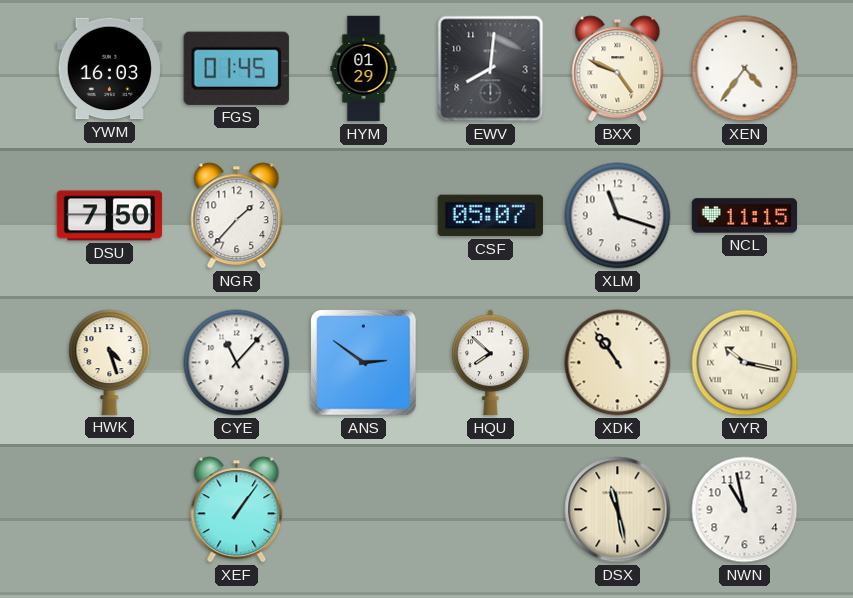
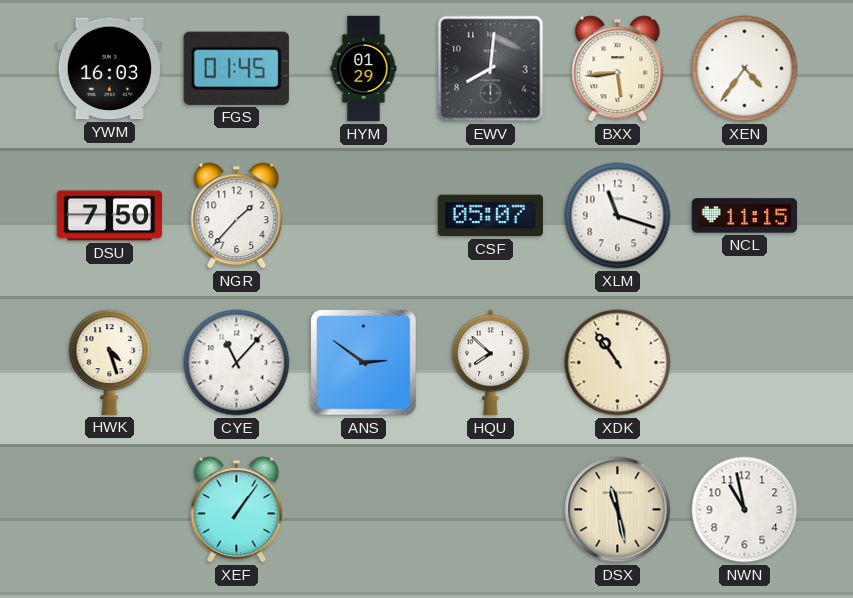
BXX: 4:49 -> 5:44 (618, 69)
VYR: 10:17 -> none (745, 363)
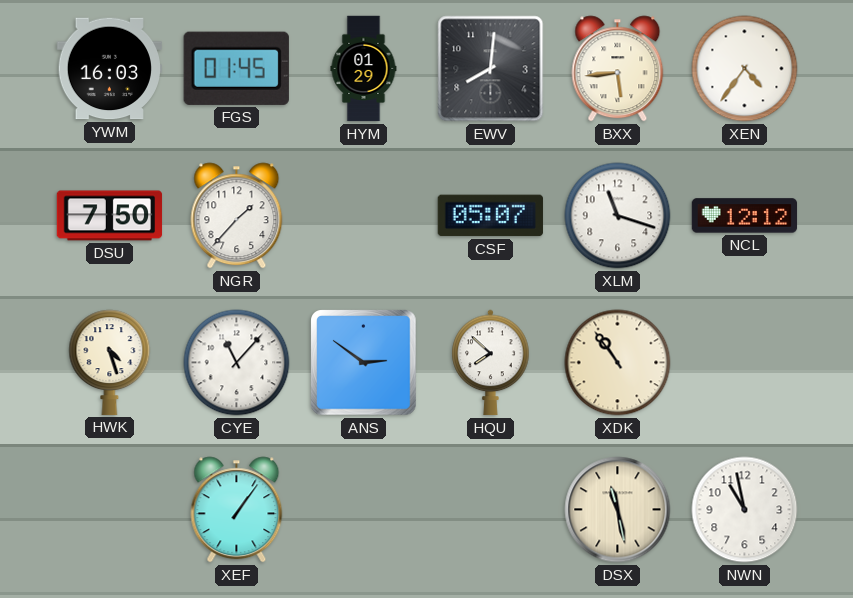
NCL: 11:15 -> 12:12 (745, 216)
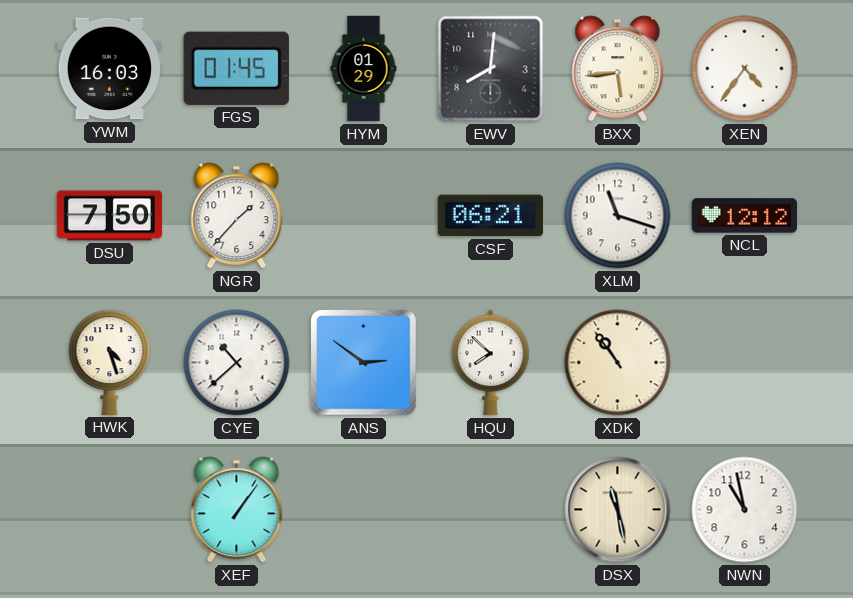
CSF: 05:07 -> 06:21 (490, 216)
CYE: 11:07 -> 10:38 (237, 363)
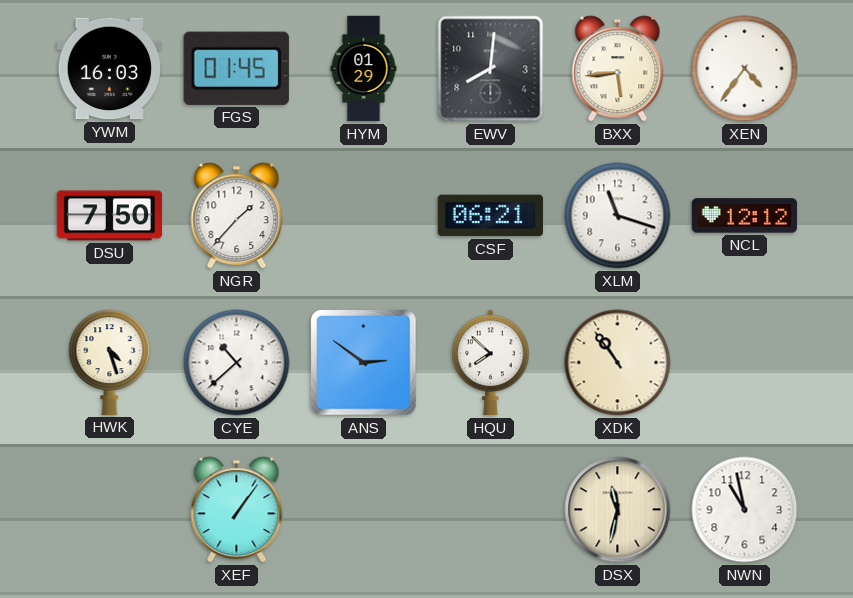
DSX: 11:28 -> 11:32 (618, 510)
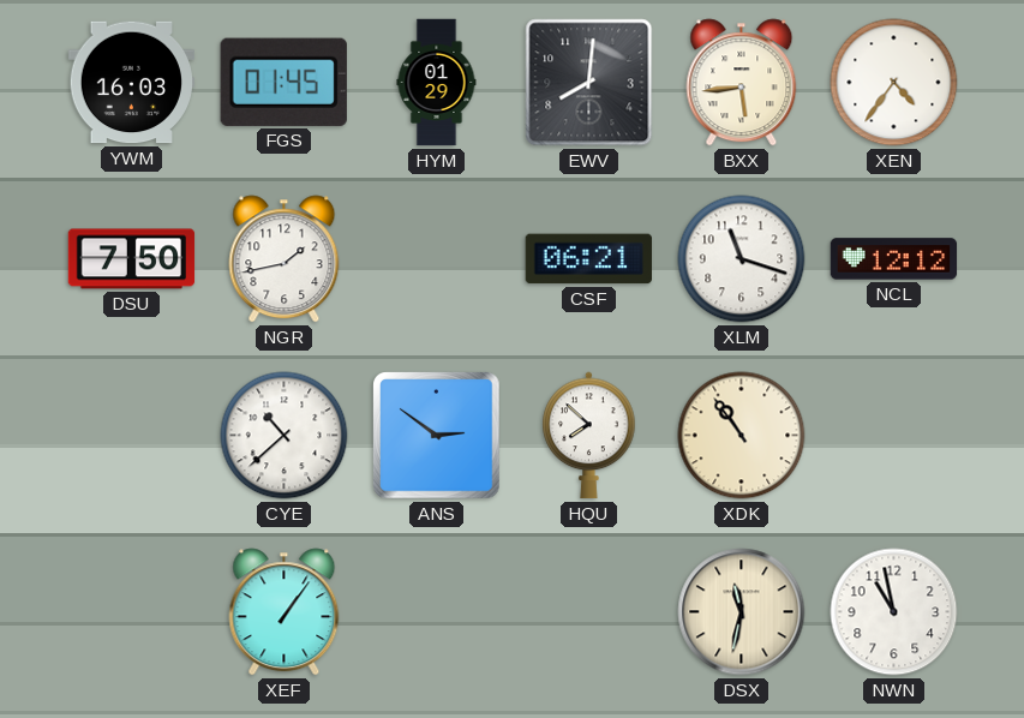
NGR: 1:37 -> 1:43 (285, 259)
HWK: 4:27 -> none (110, 362)
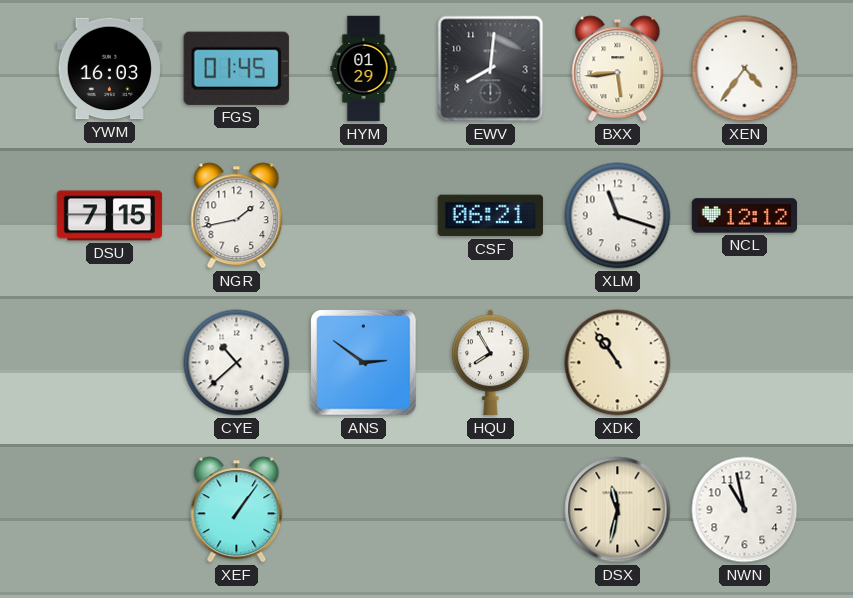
DSU: 7:50 -> 7:15 (110, 216)
HQU: 7:52 -> 7:55 (491, 363)
